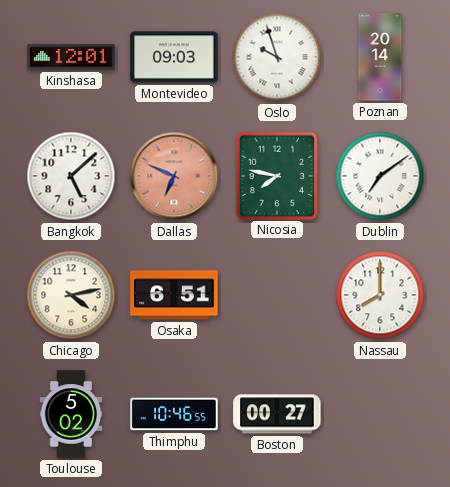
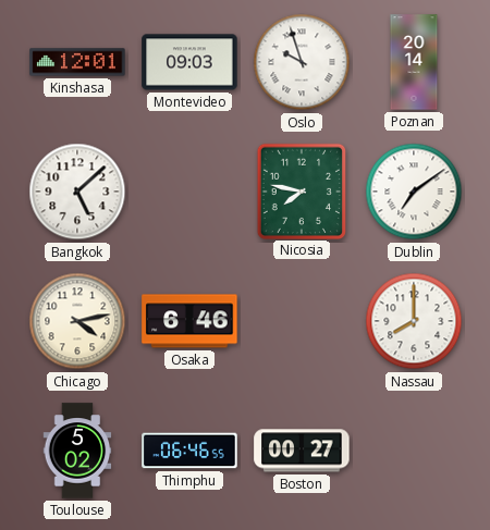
Dallas: 6:49 -> none (174, 176)
Osaka: 6:51 -> 6:46 (189, 321)
Thimphu: 10:46 -> 06:46 (189, 451)
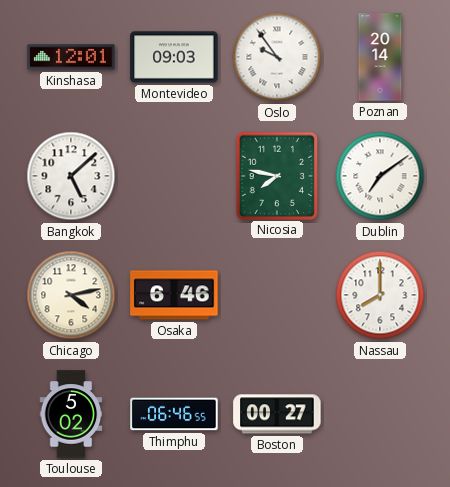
Oslo: 9:57 -> 9:54 (277, 57)
